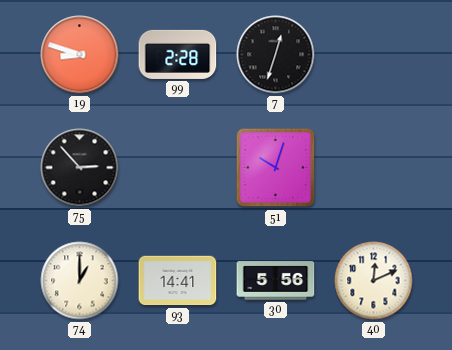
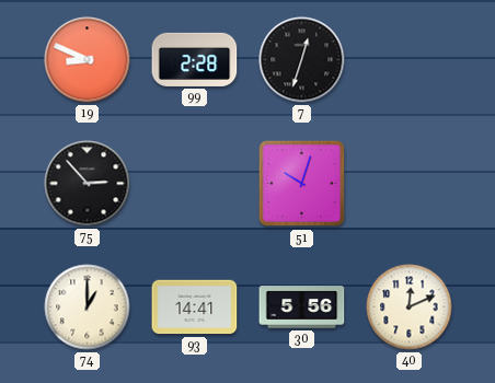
19: 8:48 -> 8:49 (88, 60)
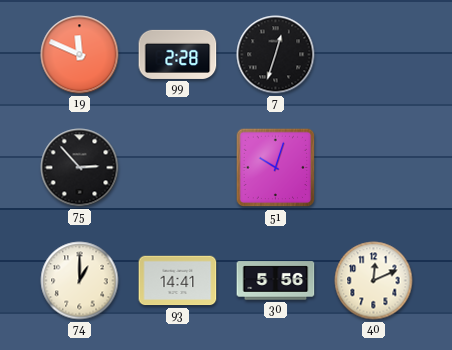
19: 8:49 -> 11:49 (80, 55)
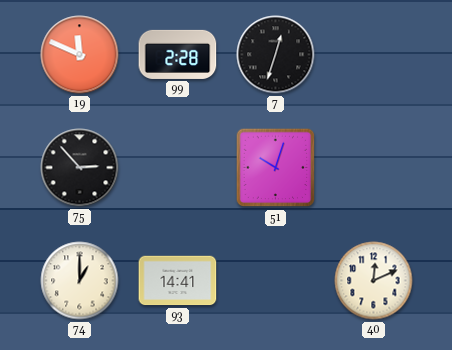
30: 5:56 -> none (276, 281)
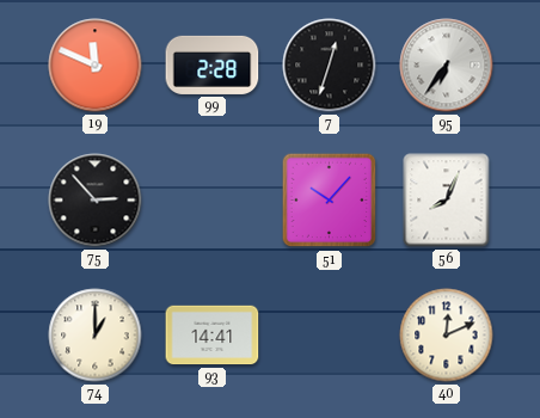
95: none -> 6:36 (447, 66)
51: 10:03 -> 10:07 (330, 201)
56: none -> 8:04 (447, 201)
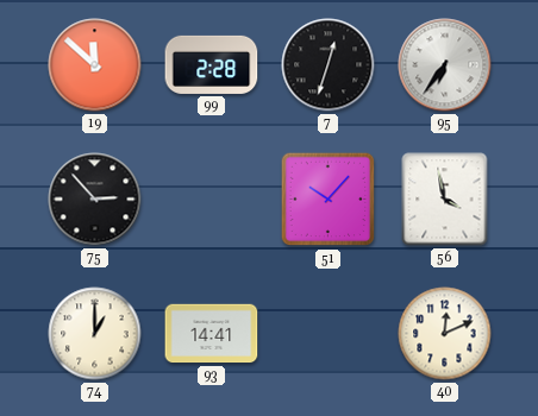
19: 11:49 -> 11:52 (95, 65)
56: 8:04 -> 3:58 (445, 200)
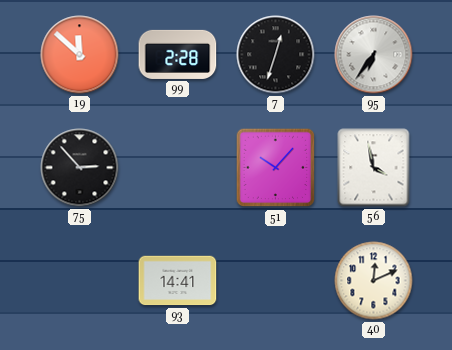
74: 1:00 -> none (95, 334)
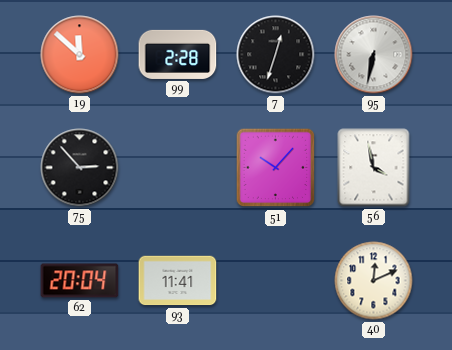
95: 6:36 -> 6:32 (374, 55)
62: none -> 20:04 (80, 281)
93: 14:41 -> 11:41 (178, 281)
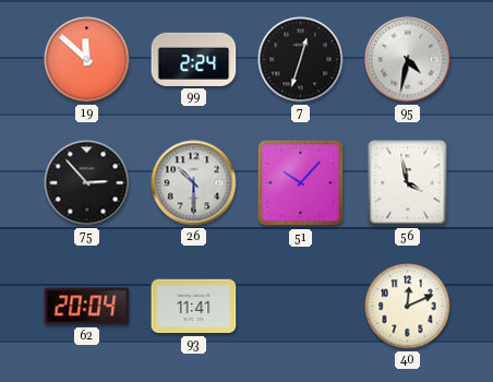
99: 2:28 -> 2:24 (194, 59)
95: 6:32 -> 4:32 (408, 60)
26: none -> 10:30 (194, 183)
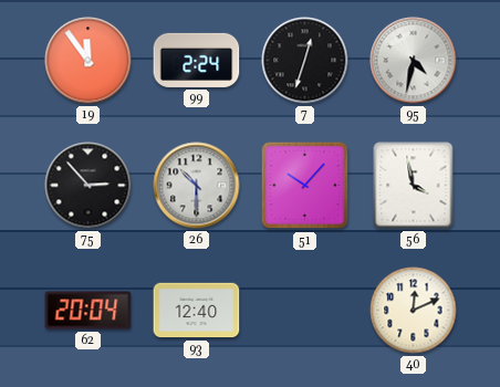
19: 11:52 -> 11:54 (88, 61)
93: 11:41 -> 12:40 (197, 311)
